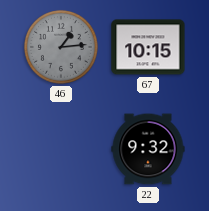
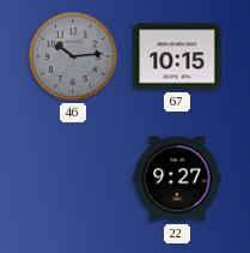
46: 1:14 -> 10:14 (73, 56)
22: 9:32 -> 9:27 (177, 179)
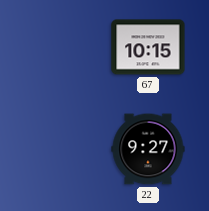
46: 10:14 -> none (73, 56)
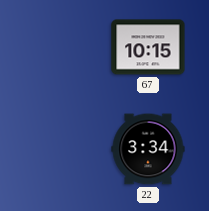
22: 9:27 -> 3:34 (148, 149)
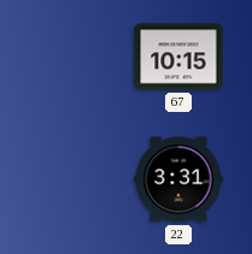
22: 3:34 -> 3:31 (178, 179)
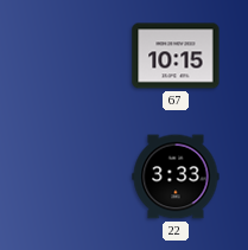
22: 3:31 -> 3:33 (176, 177)
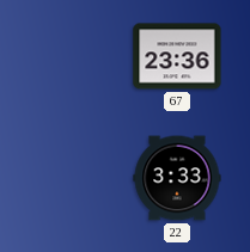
67: 10:15 -> 23:36 (177, 56)
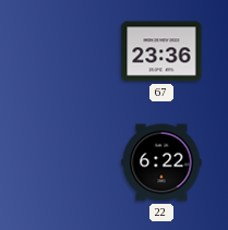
22: 3:33 -> 6:22 (161, 162)
